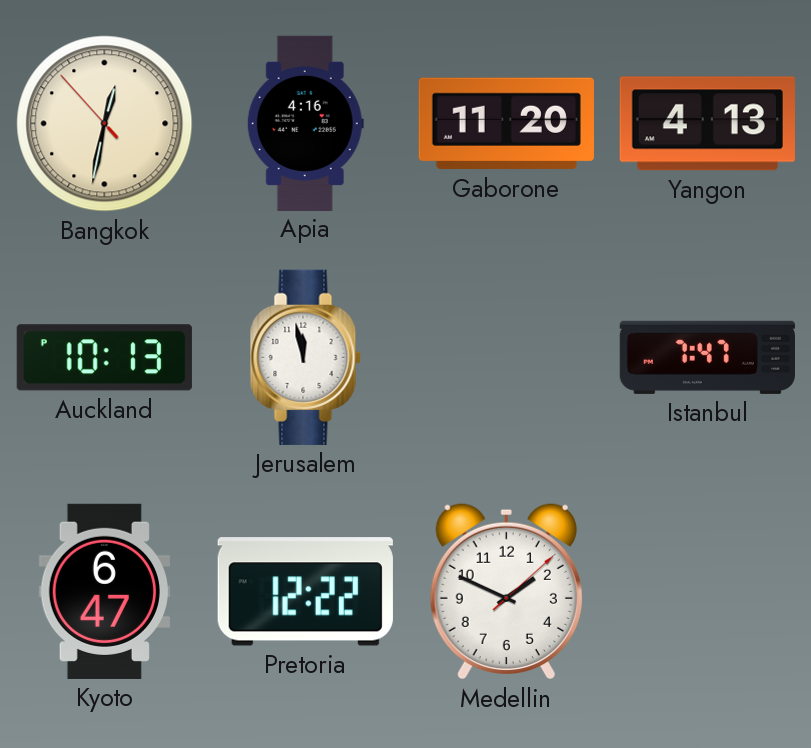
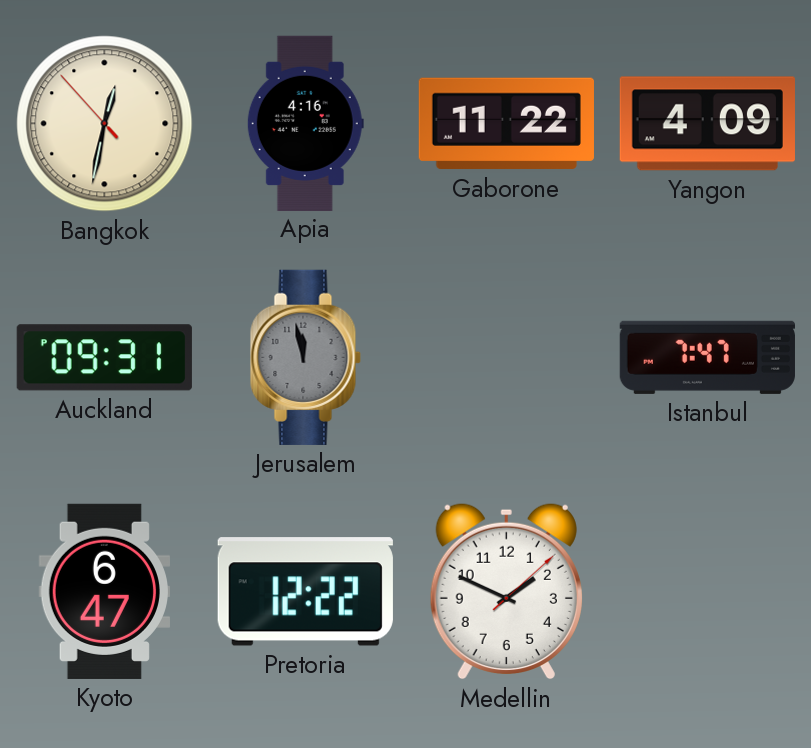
Gaborone: 11:20 -> 11:22 (506, 124)
Yangon: 4:13 -> 4:09 (707, 124)
Auckland: 10:13 -> 09:31 (104, 358)
Jerusalem dial: white -> grey (305, 357)
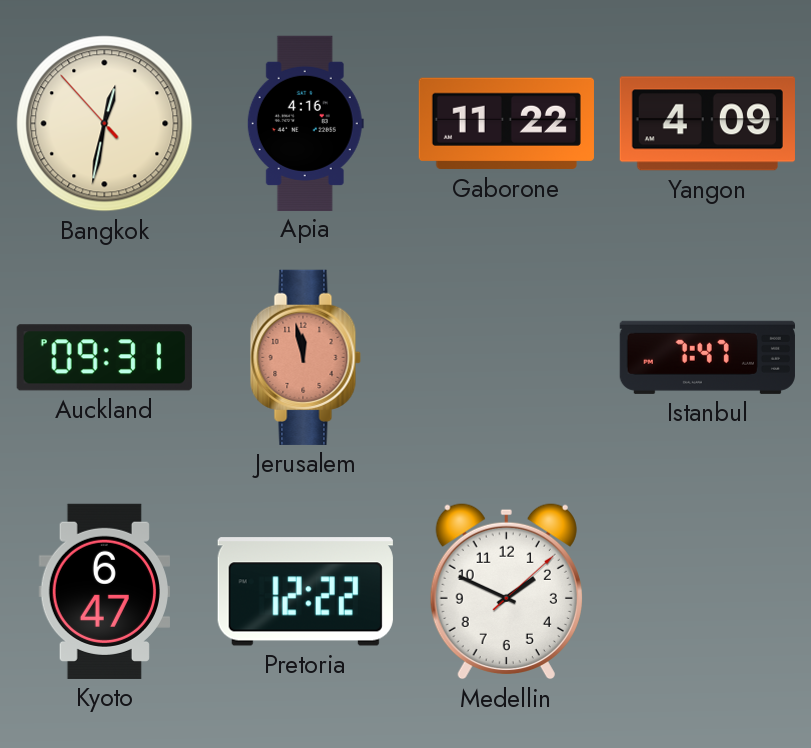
Jerusalem dial: grey -> salmon (305, 357)
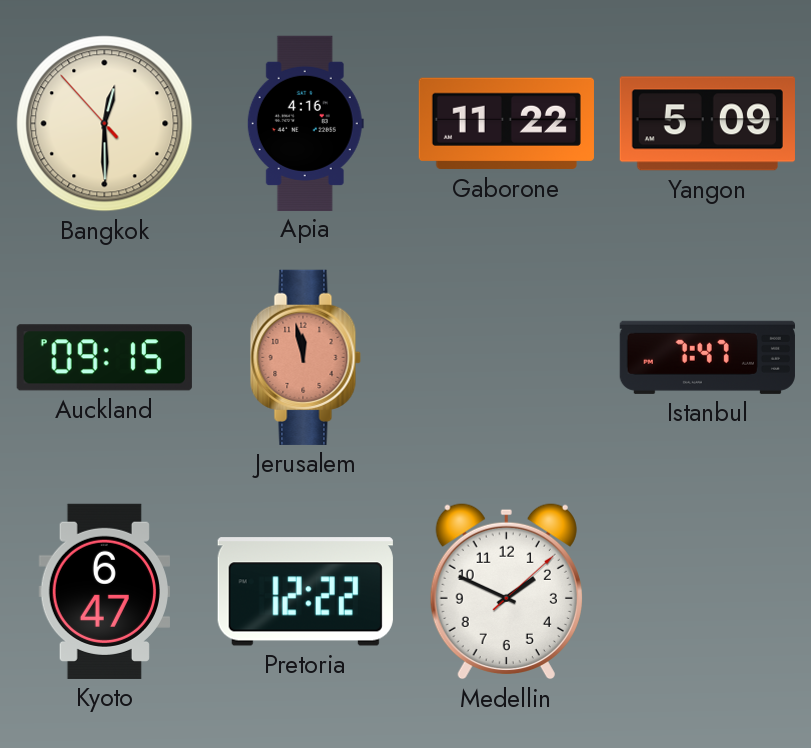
Bangkok: 12:31 -> 12:29 (105, 124)
Yangon: 4:09 -> 5:09 (707, 124)
Auckland: 09:31 -> 09:15 (104, 358)
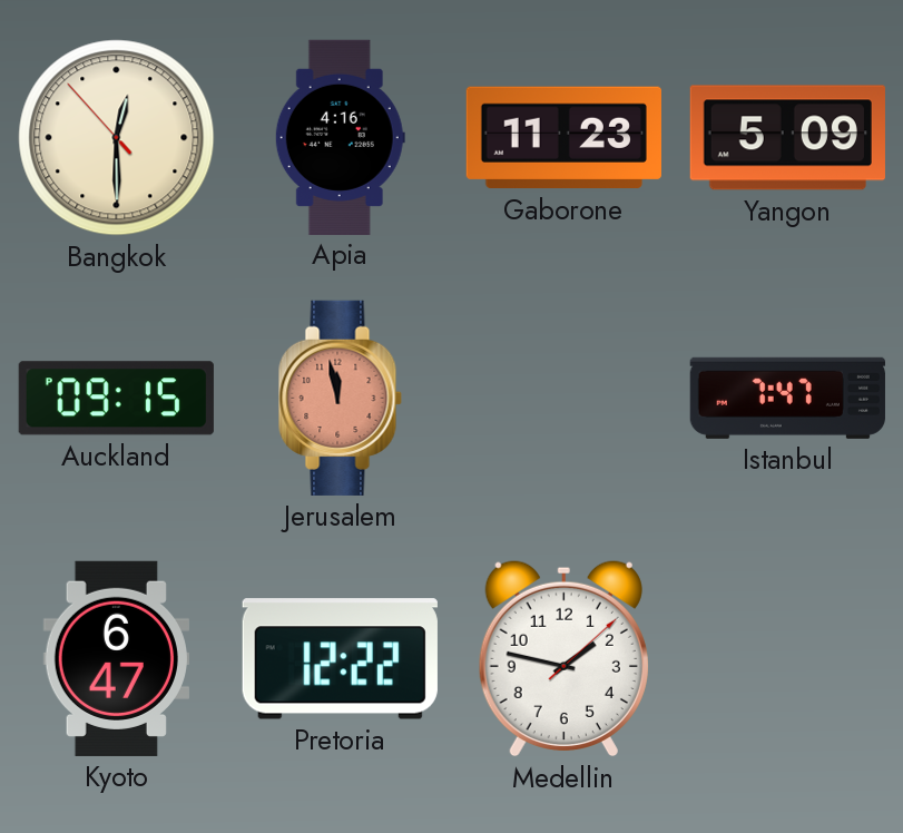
Gaborone: 11:22 -> 11:23 (563, 138)
Medellin: 1:49 -> 1:47 (563, 658)
